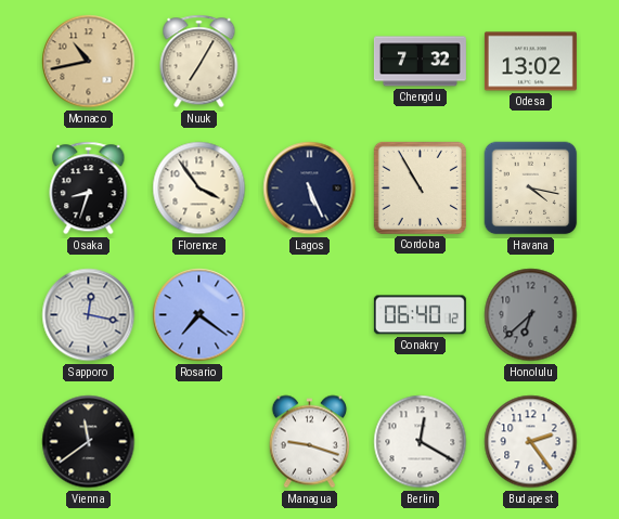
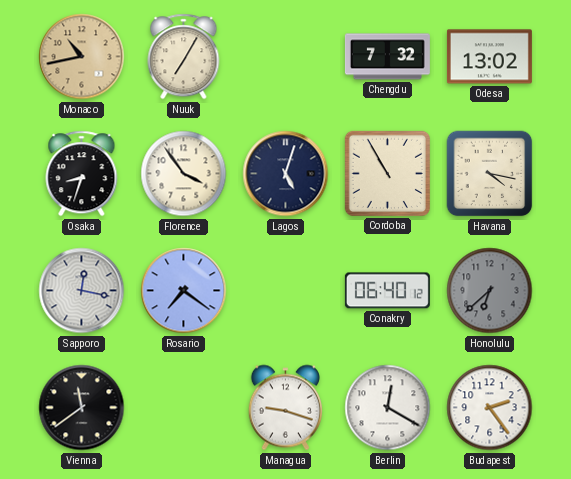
Lagos: 5:26 -> 5:03 (286, 174)
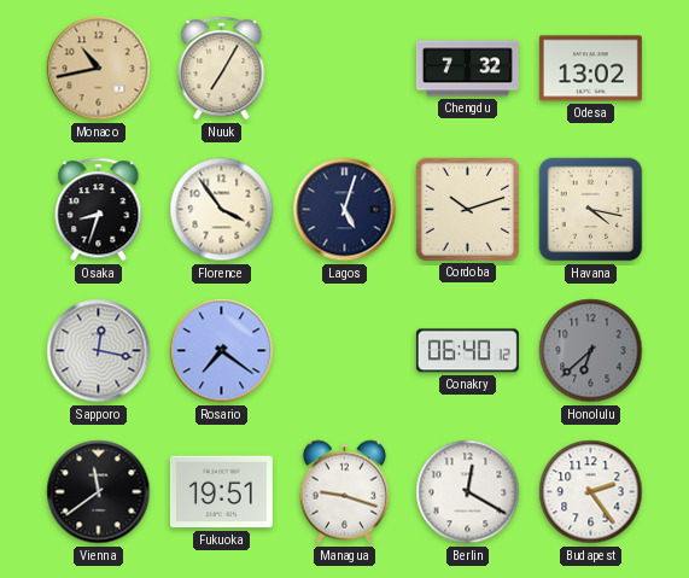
Cordoba: 10:55 -> 10:12 (467, 209)
Fukuoka: none -> 19:51 (221, 492)
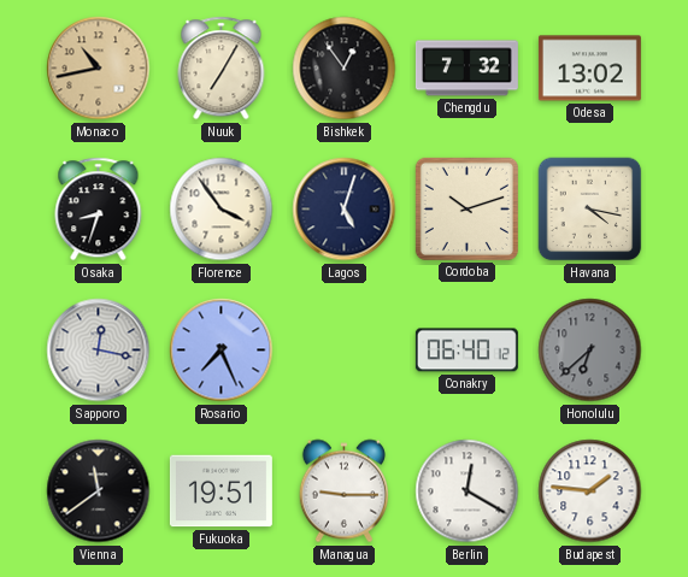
Bishkek: none -> 12:54 (345, 69)
Rosario: 7:21 -> 7:26 (222, 351)
Managua: 9:18 -> 9:15 (343, 491)
Budapest: 2:24 -> 1:46 (590, 491)
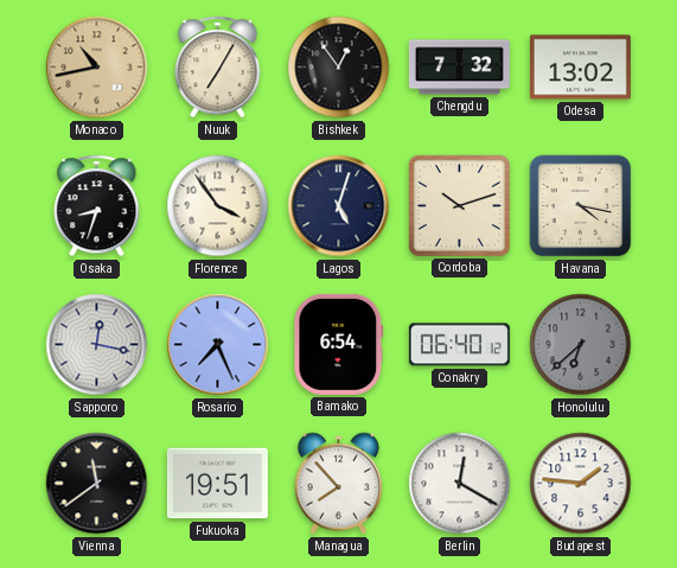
Bamako: none -> 6:54 (339, 344)
Managua: 9:15 -> 7:53 (338, 484)
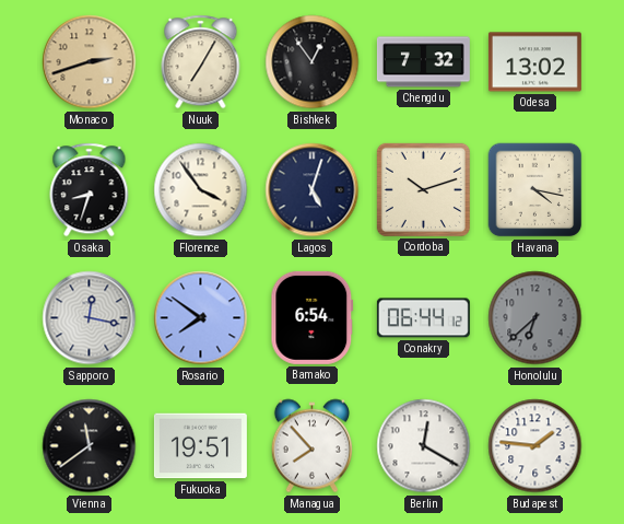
Monaco: 10:43 -> 2:42 (90, 62)
Rosario: 7:26 -> 7:51 (201, 318)
Conakry: 06:40 -> 06:44 (423, 318)
